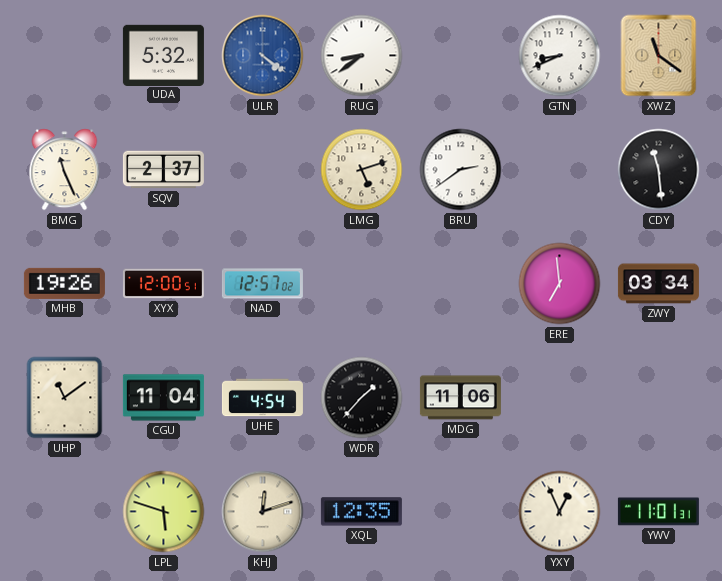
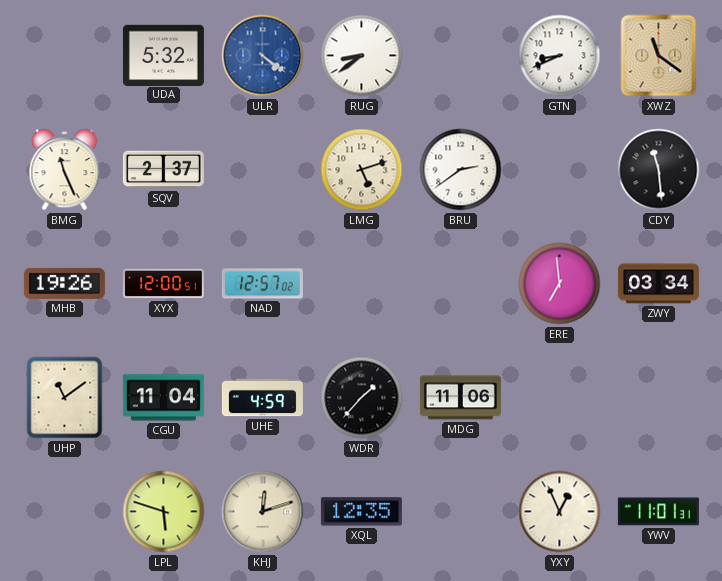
UHE: 4:54 -> 4:59 (262, 398)
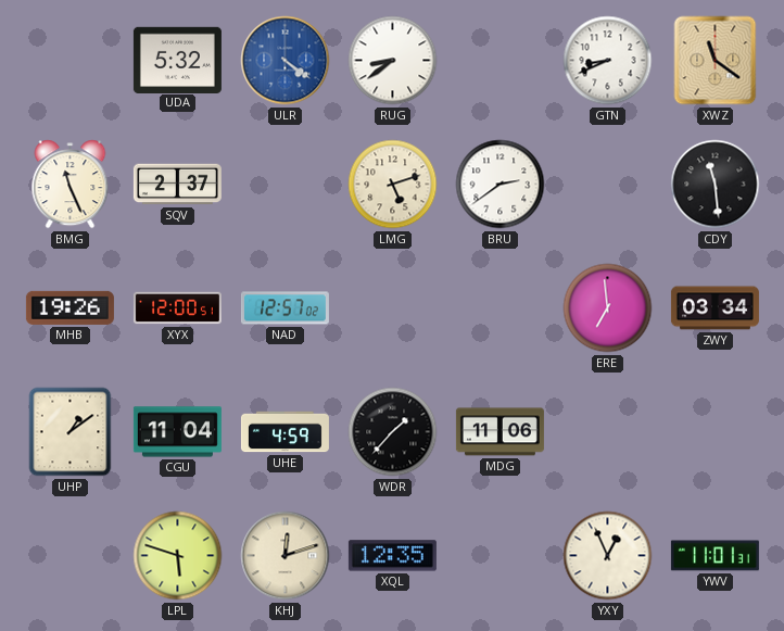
UHP: 11:09 -> 1:09 (71, 432)
